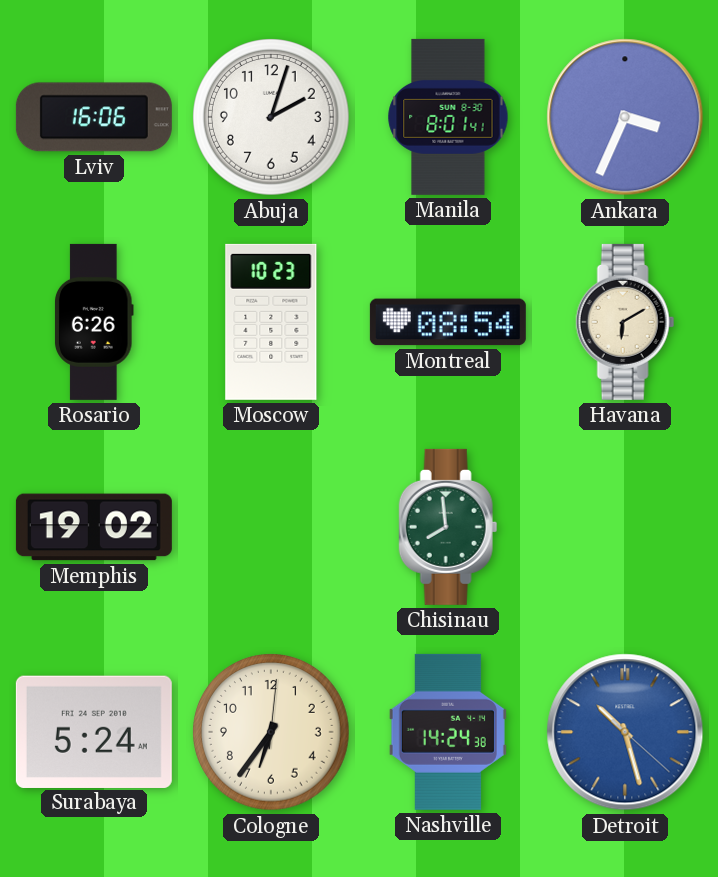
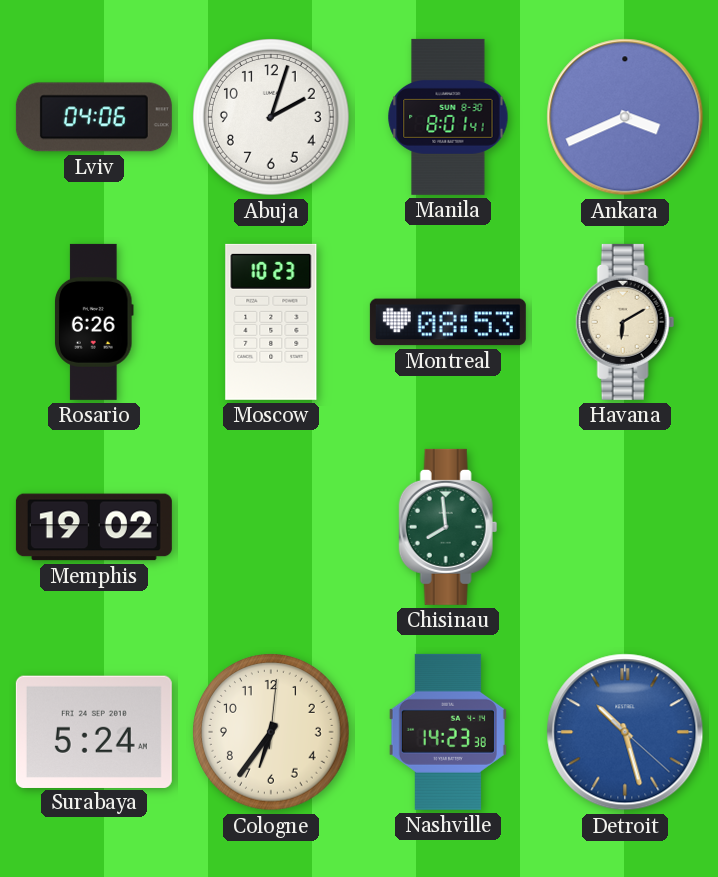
Lviv: 16:06 -> 04:06 (94, 117)
Ankara: 3:34 -> 3:41 (625, 117)
Montreal: 08:54 -> 08:53 (448, 322)
Nashville: 14:24 -> 14:23 (448, 732)
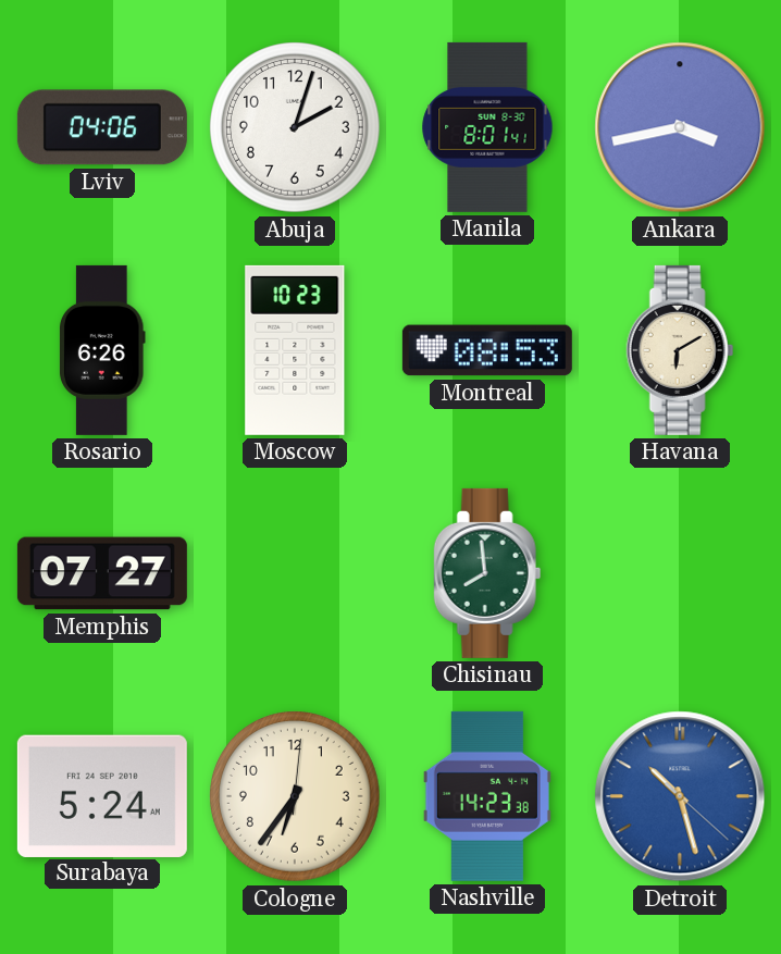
Ankara: 3:41 -> 3:43 (680, 127)
Memphis: 19:02 -> 07:27 (102, 573)
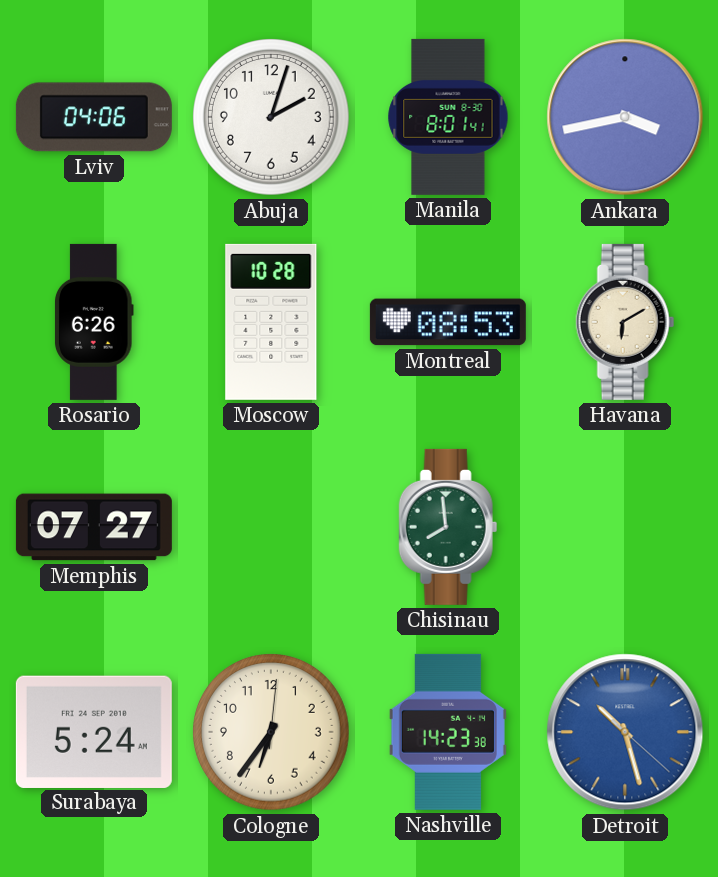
Moscow: 10:23 -> 10:28 (271, 322)
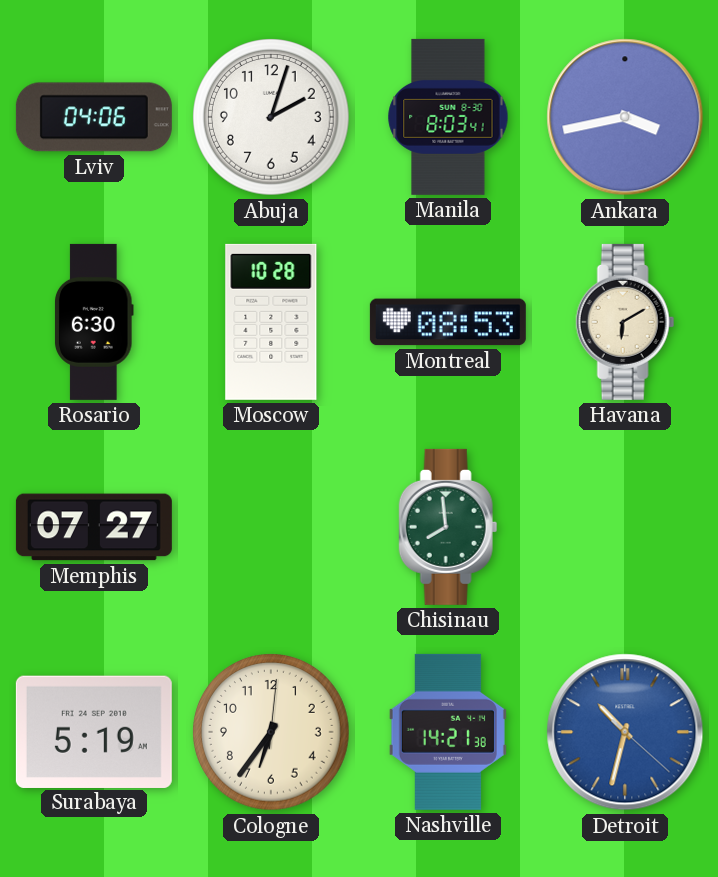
Manila: 8:01 -> 8:03 (448, 117)
Rosario: 6:26 -> 6:30 (95, 322)
Surabaya: 5:24 -> 5:19 (94, 731)
Nashville: 14:23 -> 14:21 (448, 732)
Detroit: 10:27 -> 10:32 (625, 732)
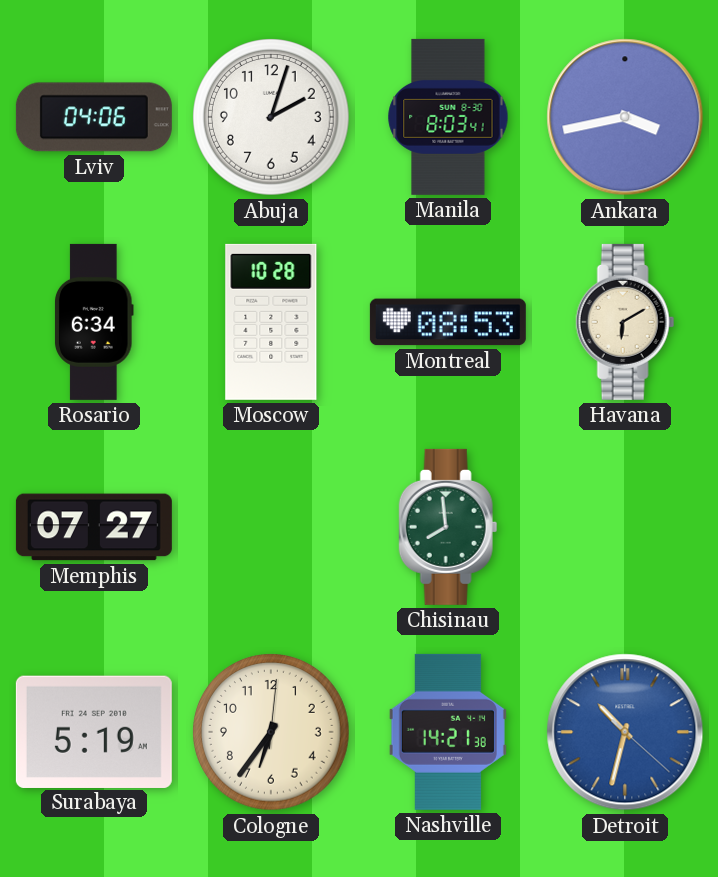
Rosario: 6:30 -> 6:34 (95, 322)
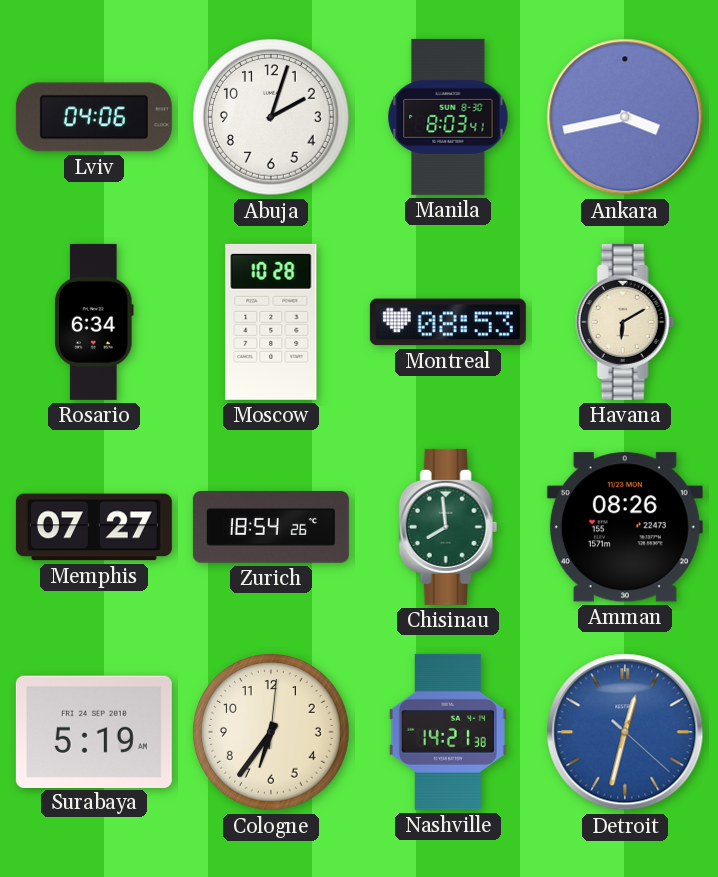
Zurich: none -> 18:54 (271, 528)
Amman: none -> 08:26 (625, 527)
Detroit: 10:32 -> 12:32 (625, 732)
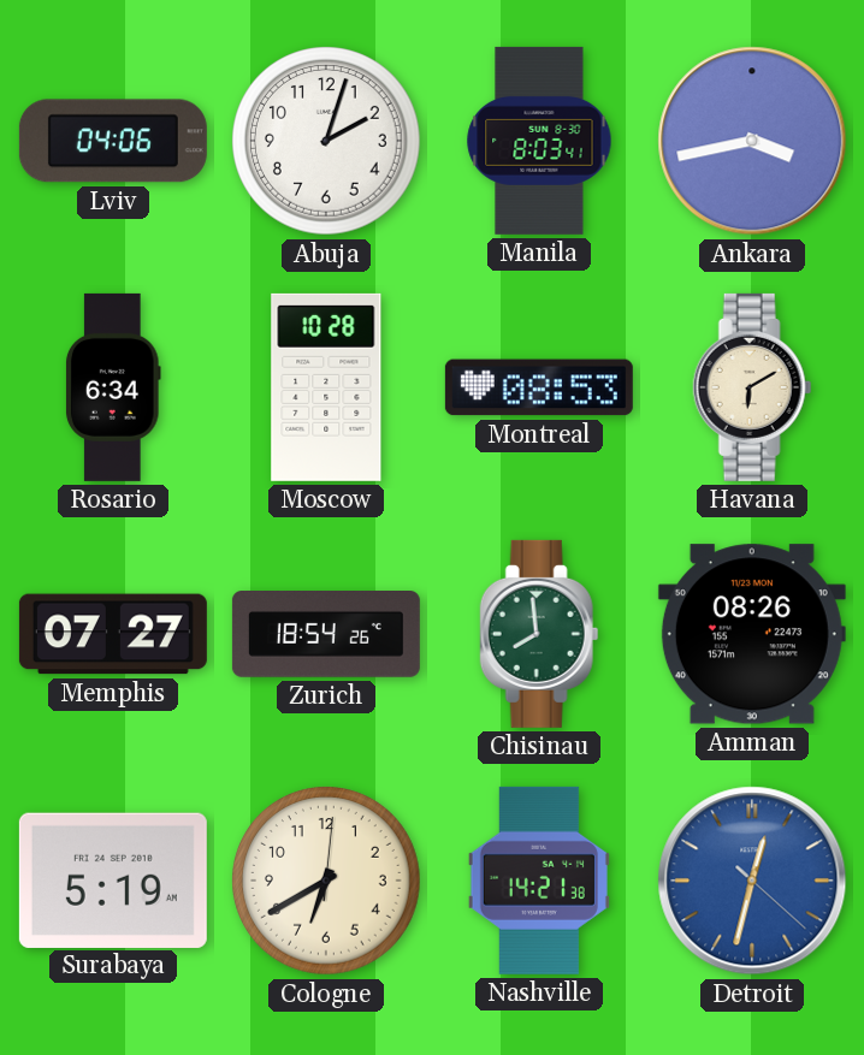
Cologne: 6:36 -> 6:40 (326, 881)
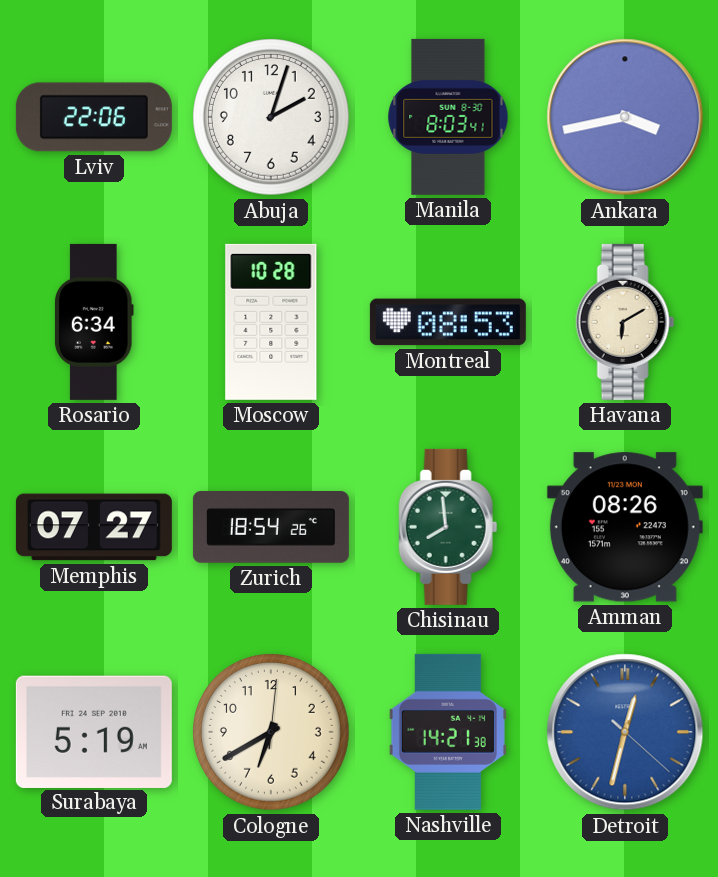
Lviv: 04:06 -> 22:06 (94, 117)
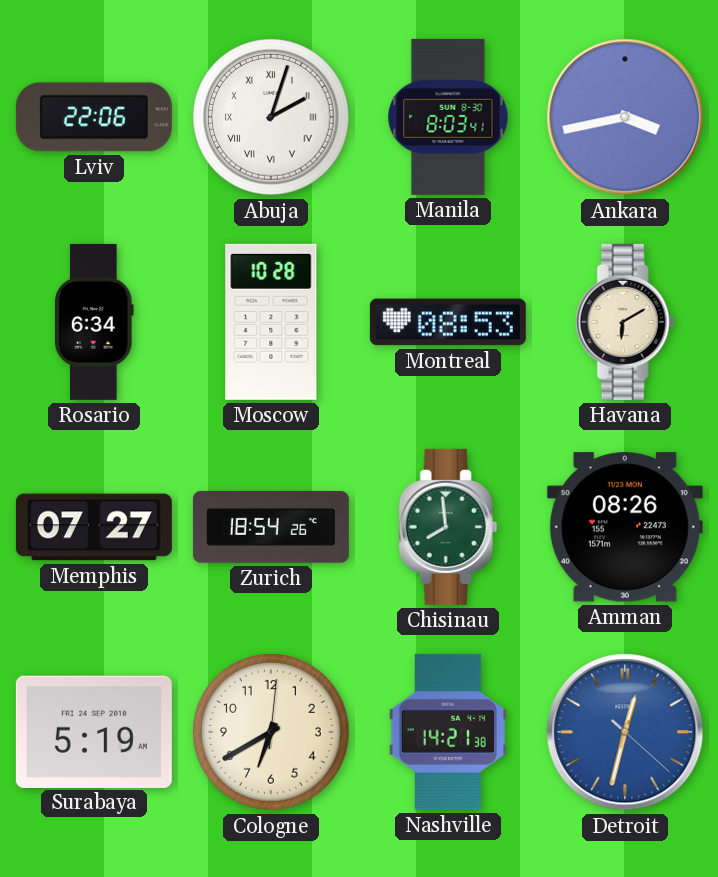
Abuja numerals: Arabic -> Roman (271, 117)
